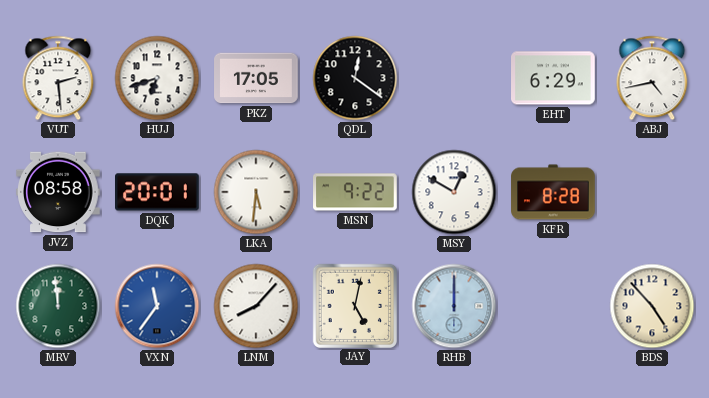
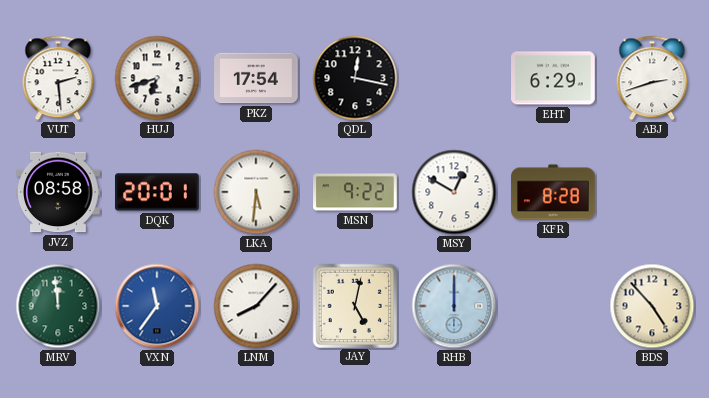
PKZ: 17:05 -> 17:54 (256, 78)
QDL: 12:21 -> 12:17 (355, 78)
ABJ: 4:43 -> 2:42 (652, 78)
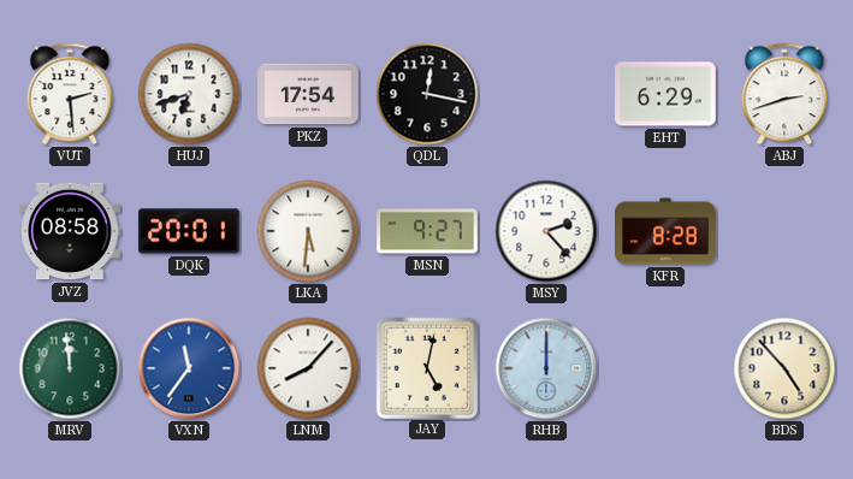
MSN: 9:22 -> 9:27 (427, 231)
MSY: 12:50 -> 2:23 (546, 231)
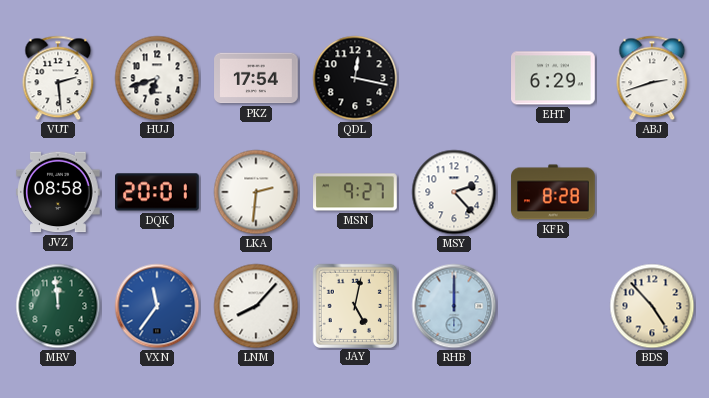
LKA: 5:31 -> 2:31 (256, 192)
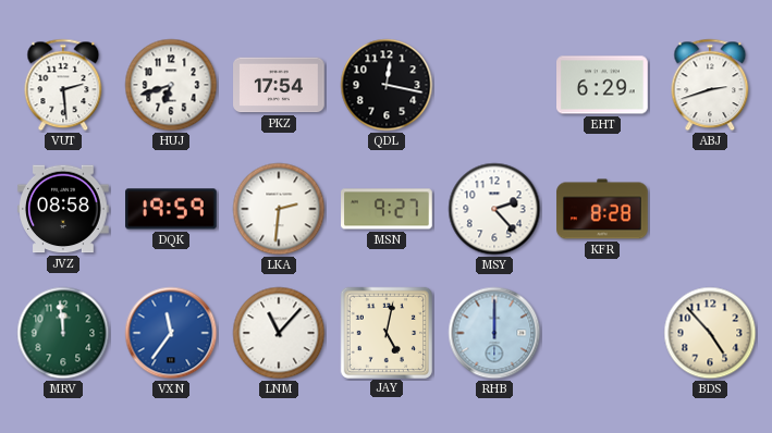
DQK: 20:01 -> 19:59 (172, 209)
LNM: 8:07 -> 11:07 (279, 333)
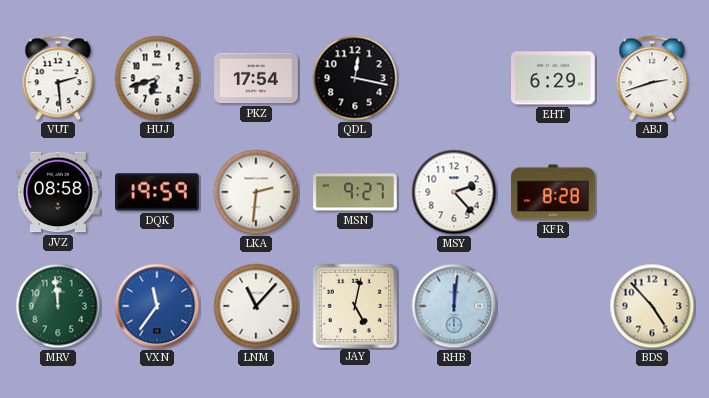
RHB: 12:00 -> 12:01 (454, 306)
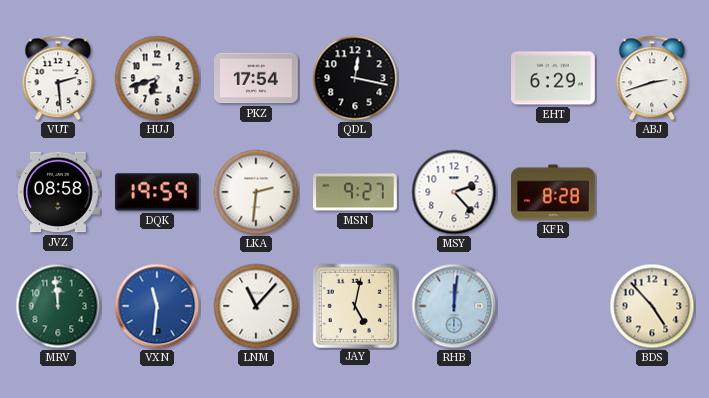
VXN: 11:36 -> 11:31 (157, 306)
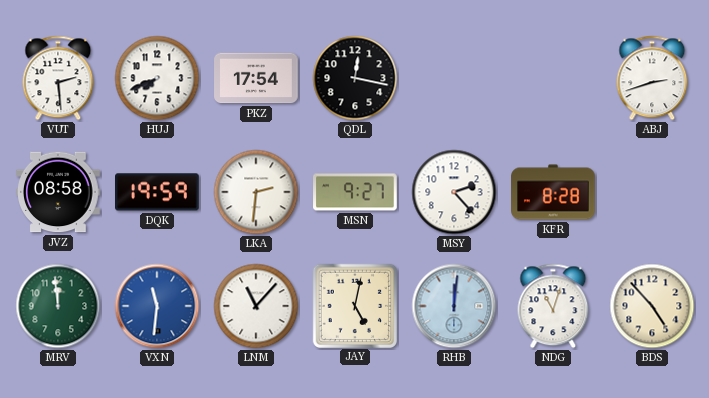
HUJ: 6:42 -> 7:41 (157, 78)
EHT: 6:29 -> none (554, 78)
NDG: none -> 11:03 (553, 306)
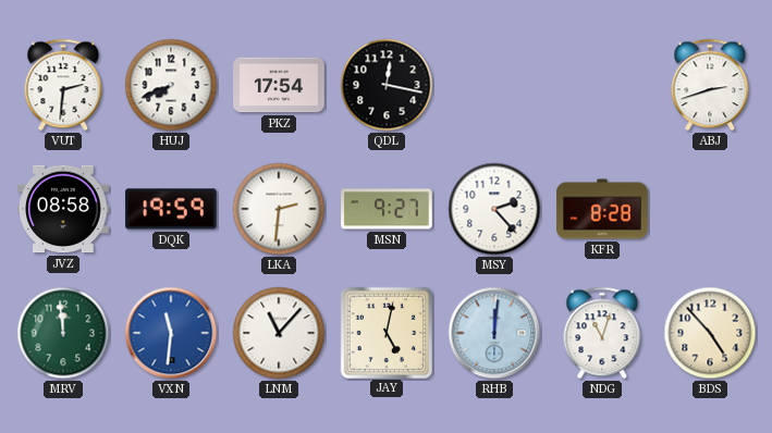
VUT: 2:29 -> 2:31 (63, 85)
